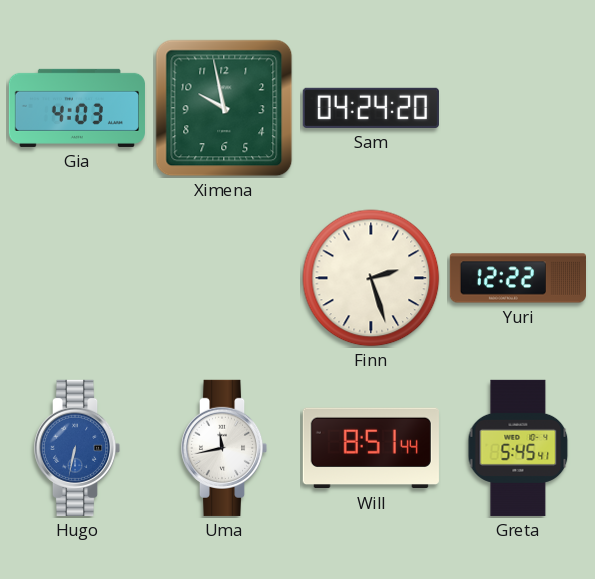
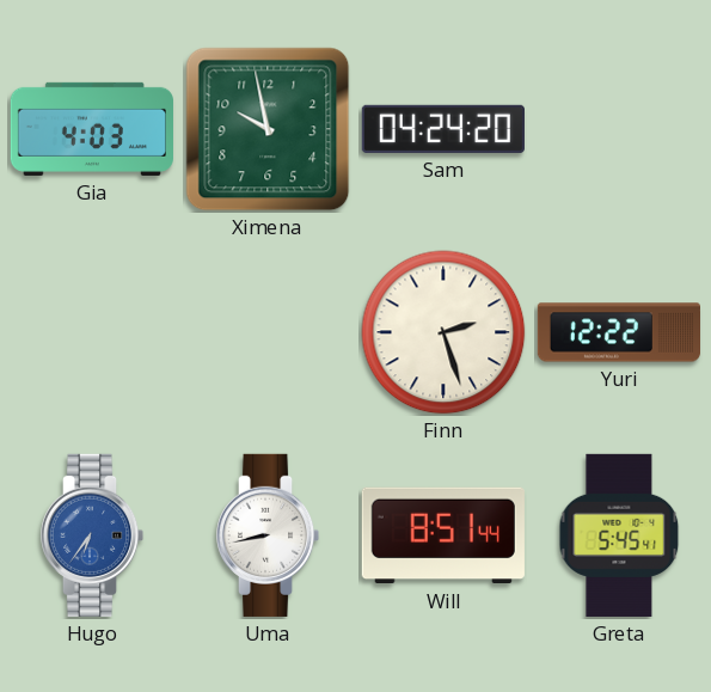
Hugo: 6:32 -> 6:36 (92, 535)
Uma: 11:43 -> 8:43 (268, 535)
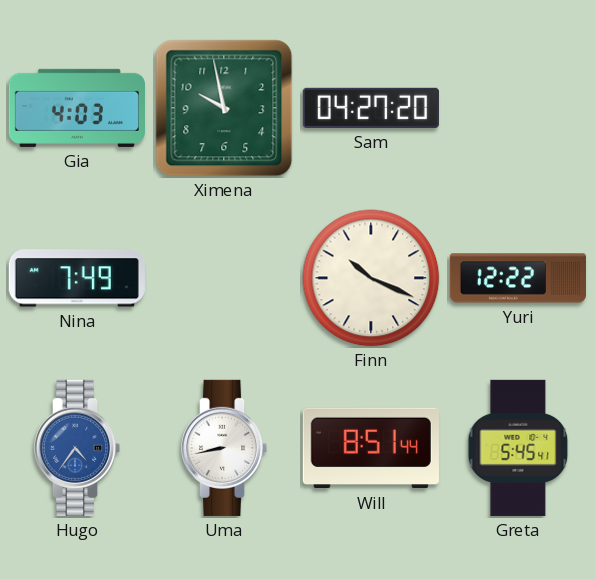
Sam: 04:24 -> 04:27 (371, 108)
Nina: none -> 7:49 (77, 278)
Finn: 2:27 -> 10:19 (371, 278)
Hugo: 6:36 -> 4:36 (77, 448)
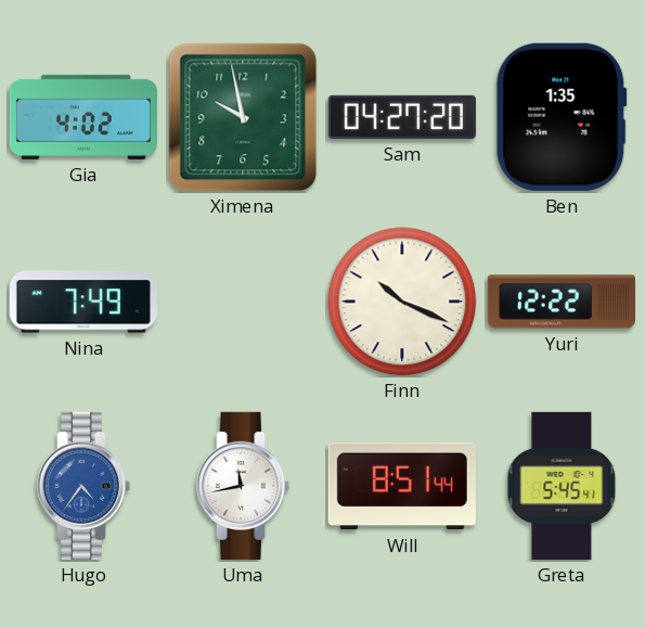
Gia: 4:03 -> 4:02 (83, 117)
Ben: none -> 1:35 (562, 117)
Uma: 8:43 -> 11:43 (243, 486)
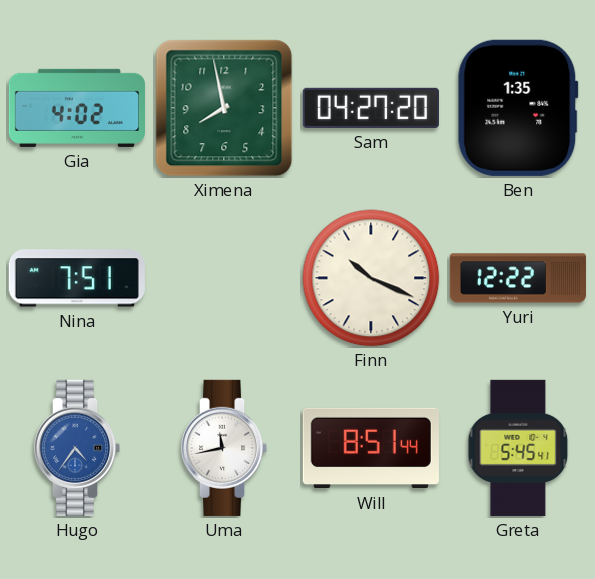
Ximena: 9:58 -> 7:58 (224, 108)
Nina: 7:49 -> 7:51 (77, 278)
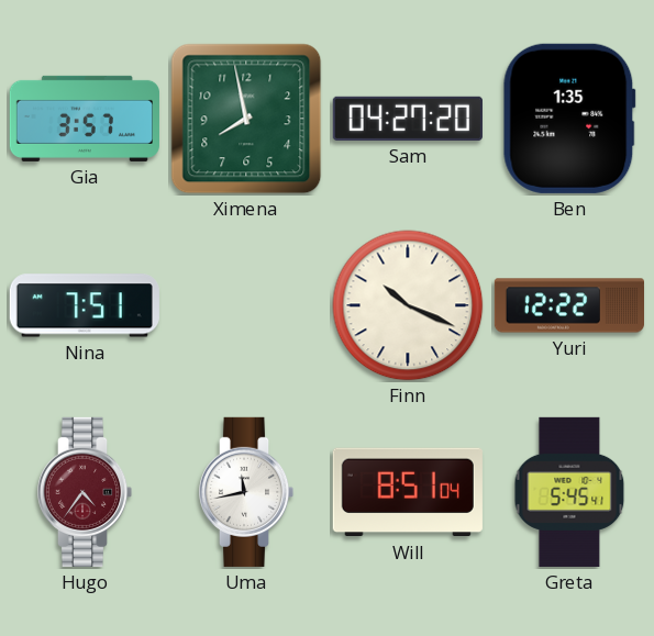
Gia: 4:02 -> 3:57 (85, 119)
Hugo dial: blue -> burgundy (85, 492)
Will: 8:51:44 -> 8:51:04 (408, 492)
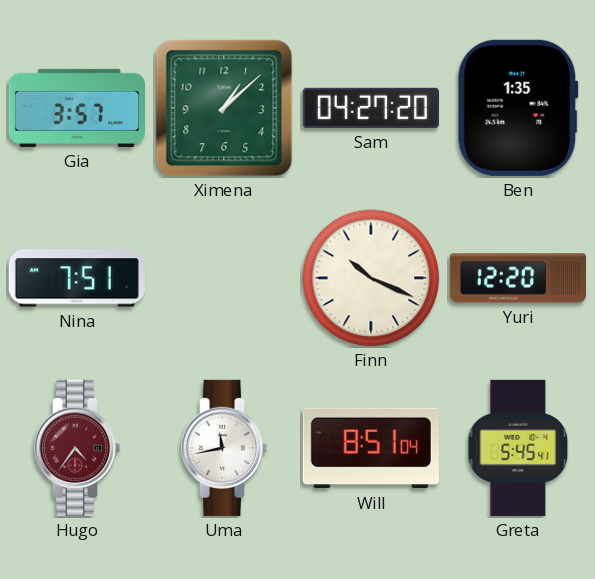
Ximena: 7:58 -> 1:08 (224, 108)
Yuri: 12:22 -> 12:20 (517, 278)
